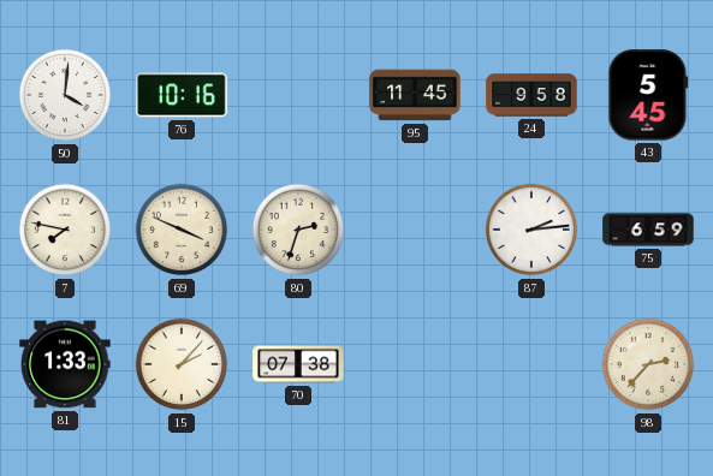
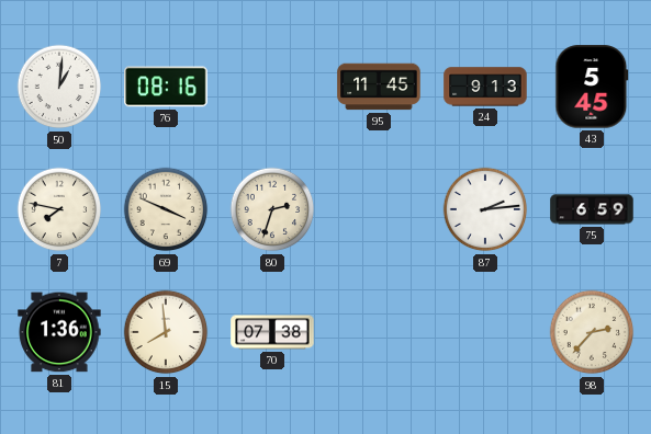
50: 4:01 -> 1:01 (59, 87)
76: 10:16 -> 08:16 (166, 87)
24: 9:58 -> 9:13 (485, 87)
81: 1:33 -> 1:36 (59, 332)
15: 2:07 -> 7:59 (166, 332)
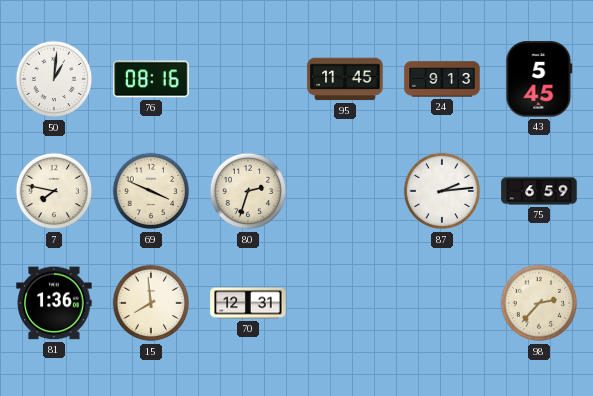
70: 07:38 -> 12:31 (248, 303)
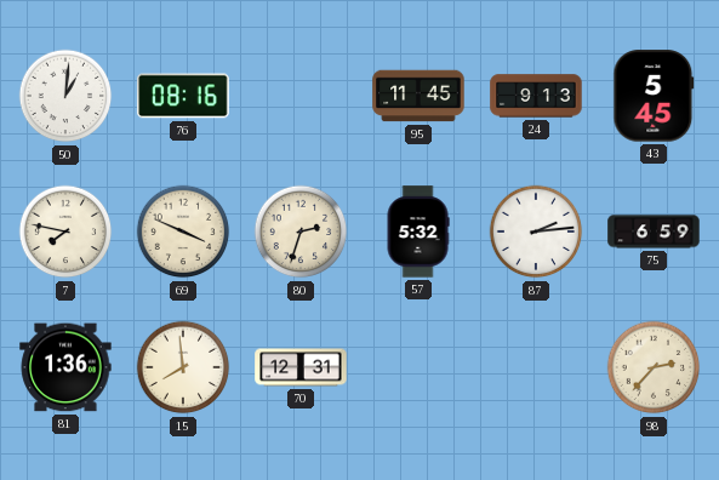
57: none -> 5:32 (418, 232)
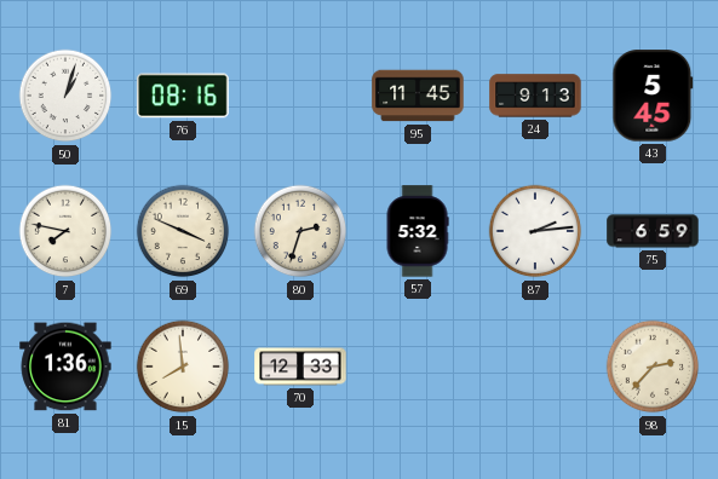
50: 1:01 -> 1:03 (65, 96)
70: 12:31 -> 12:33 (300, 367)
